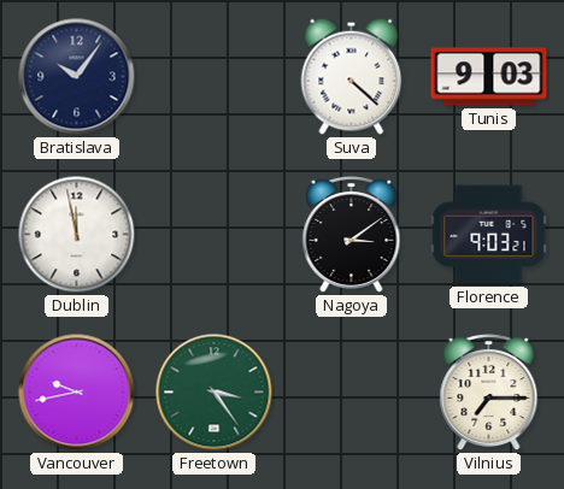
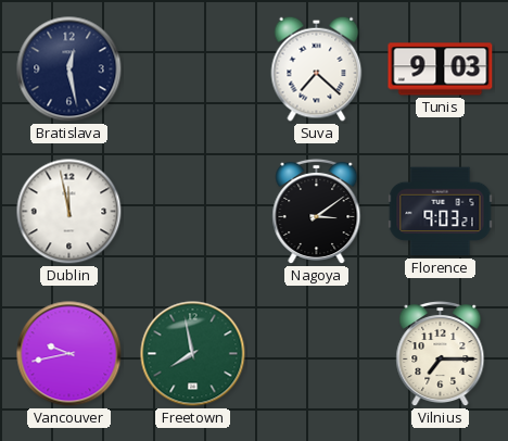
Bratislava: 10:06 -> 12:28 (69, 70)
Suva: 4:22 -> 7:22 (317, 68)
Freetown: 3:24 -> 7:58 (193, 354)
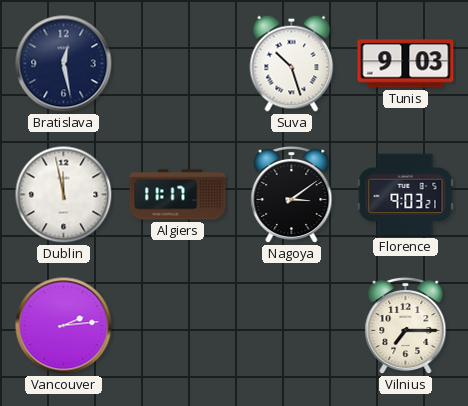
Suva: 7:22 -> 10:27 (292, 63)
Algiers: none -> 11:17 (178, 195)
Vancouver: 9:43 -> 2:14 (64, 326)
Freetown: 7:58 -> none (193, 354)
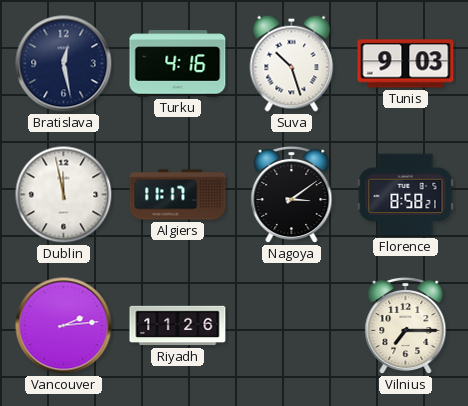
Turku: none -> 4:16 (178, 64)
Florence: 9:03 -> 8:58 (406, 195)
Riyadh: none -> 11:26 (178, 326)
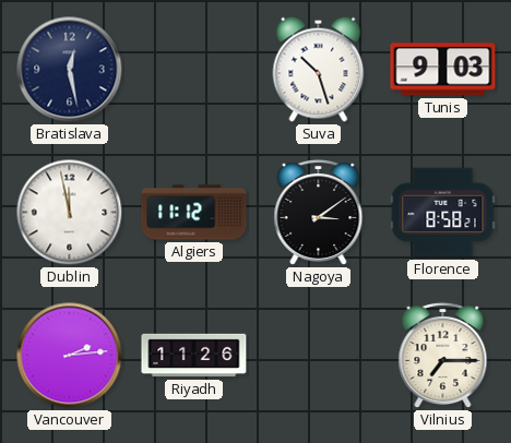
Turku: 4:16 -> none (178, 64)
Algiers: 11:17 -> 11:12 (194, 213)
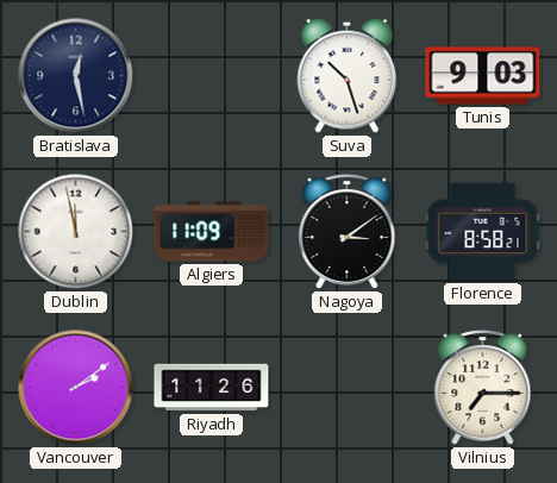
Algiers: 11:12 -> 11:09 (212, 232)
Vancouver: 2:14 -> 2:09 (76, 388)
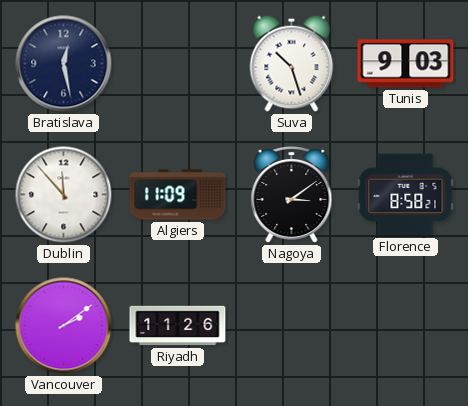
Dublin: 11:58 -> 11:53 (64, 195)
Vilnius: 7:15 -> none (483, 388)
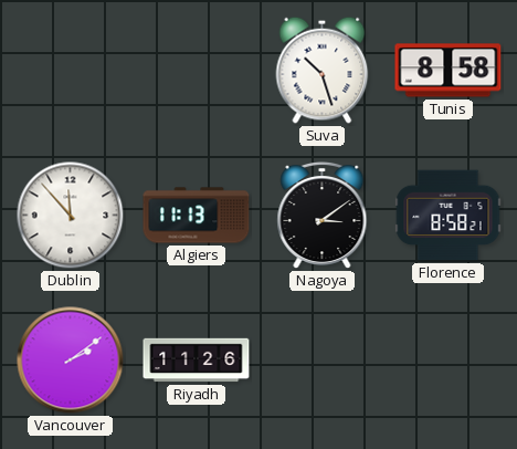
Bratislava: 12:28 -> none (64, 64)
Tunis: 9:03 -> 8:58 (449, 71)
Algiers: 11:09 -> 11:13 (197, 216)
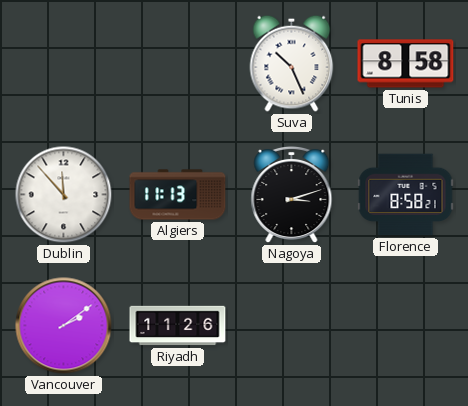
Suva: 10:27 -> 10:26 (292, 63)
Nagoya: 3:09 -> 3:12 (292, 195)
